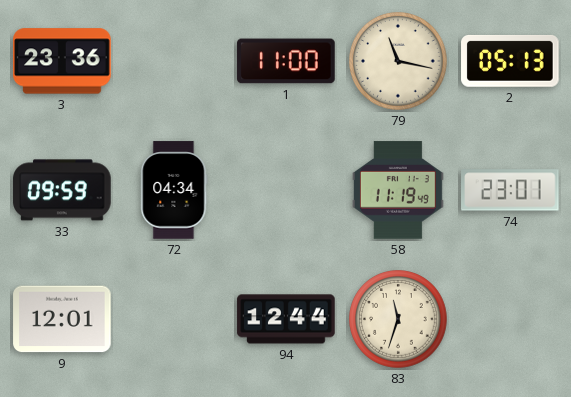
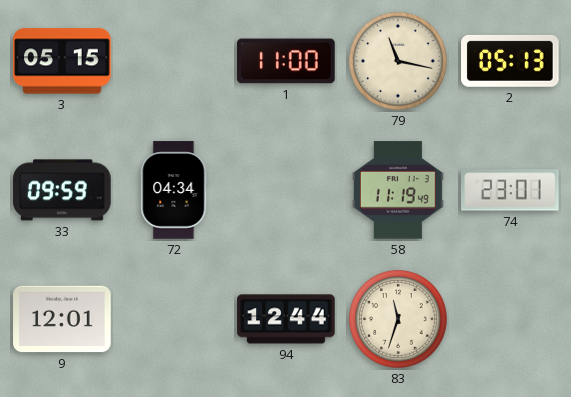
3: 23:36 -> 05:15 (62, 61)
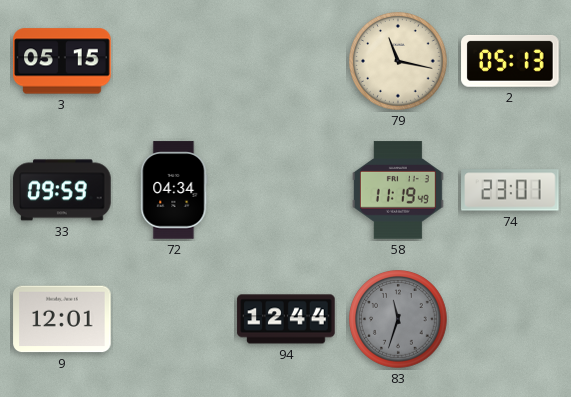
1: 11:00 -> none (286, 61)
83 dial: cream -> grey (398, 319)
